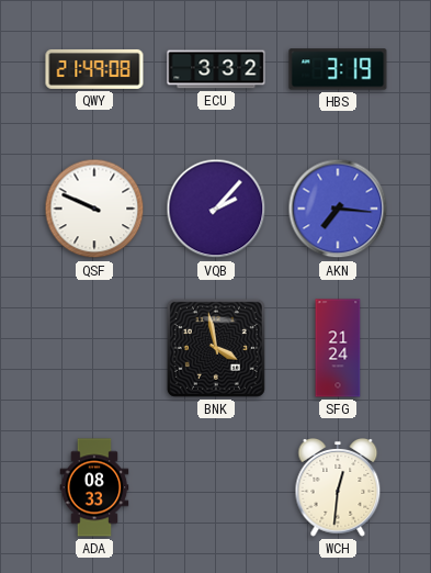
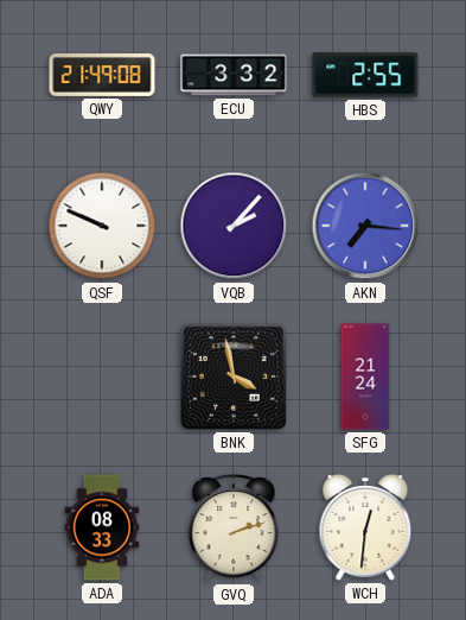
HBS: 3:19 -> 2:55 (365, 75)
GVQ: none -> 2:12 (234, 529)
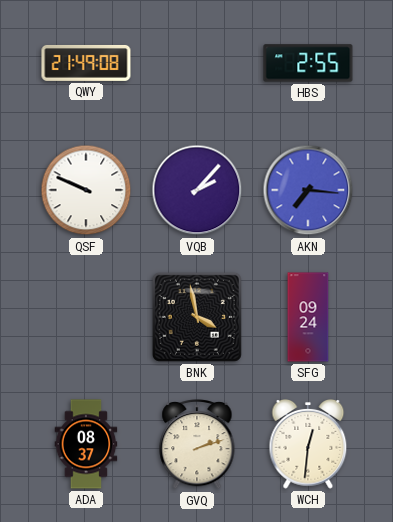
ECU: 3:32 -> none (234, 75)
SFG: 21:24 -> 09:24 (308, 317)
ADA: 08:33 -> 08:37 (86, 444)
